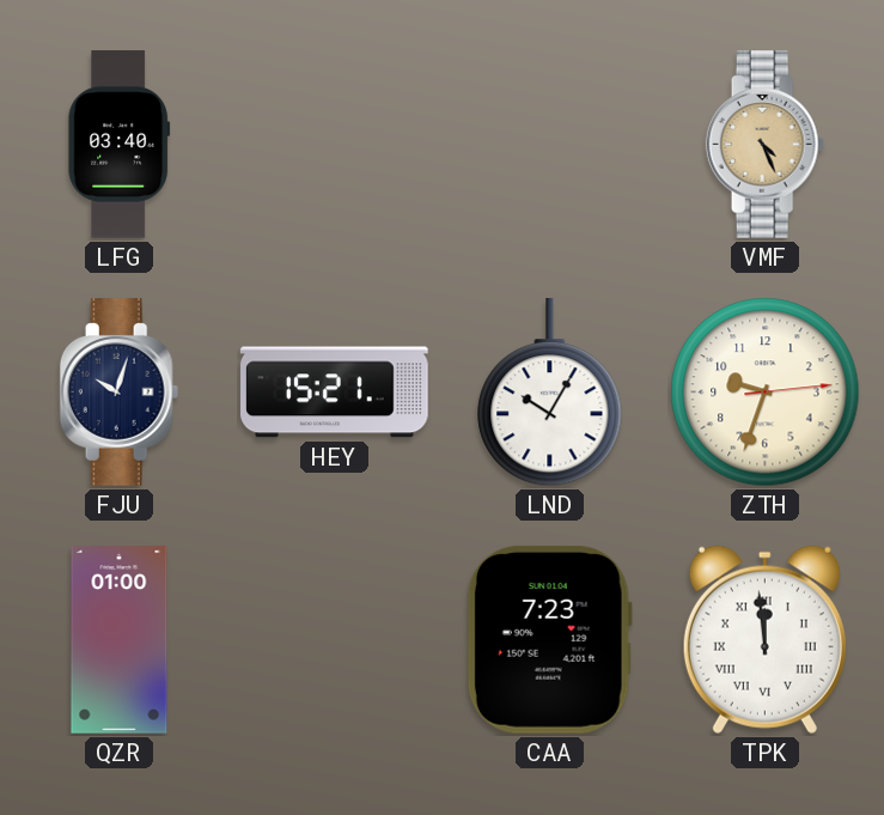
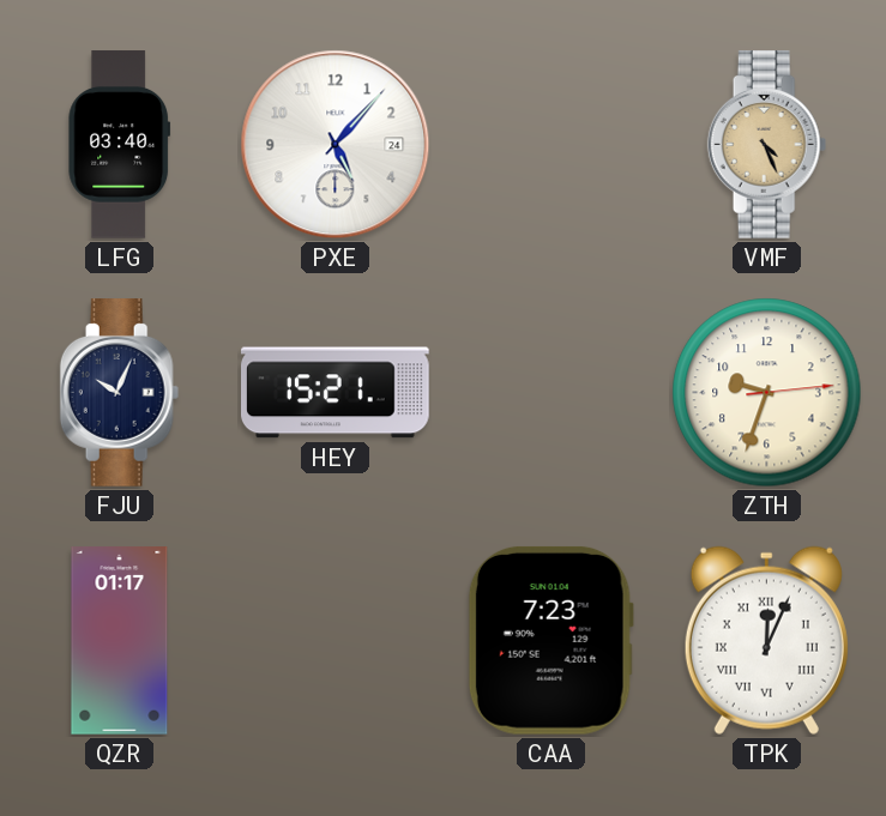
PXE: none -> 5:07 (336, 145)
FJU: 10:03 -> 10:04 (120, 393)
LND: 10:05 -> none (550, 394)
QZR: 01:00 -> 01:17 (120, 641)
TPK: 11:59 -> 12:04 (766, 640)
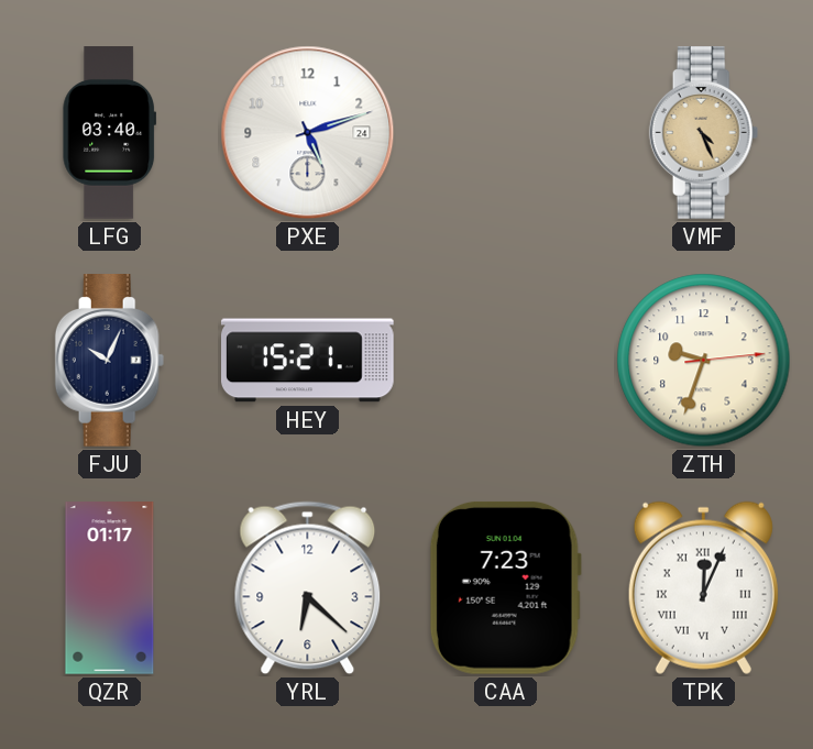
PXE: 5:07 -> 5:12 (308, 133)
YRL: none -> 6:22 (308, 588)
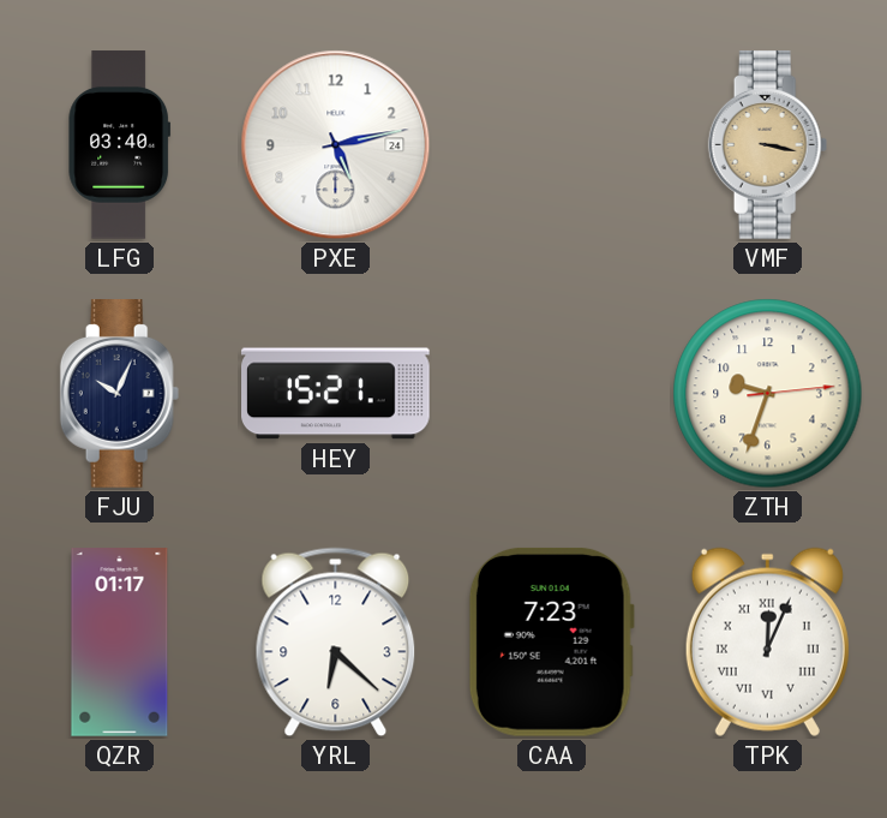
PXE: 5:12 -> 5:13 (336, 145)
VMF: 4:26 -> 3:17 (768, 145)
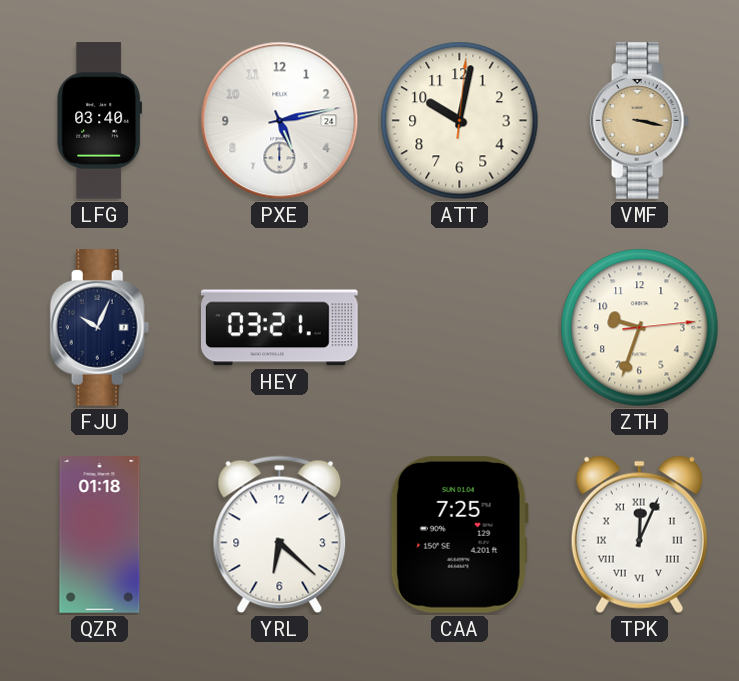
ATT: none -> 10:02 (460, 121)
HEY: 15:21 -> 03:21 (280, 328)
QZR: 01:17 -> 01:18 (100, 535)
CAA: 7:23 -> 7:25 (459, 534)
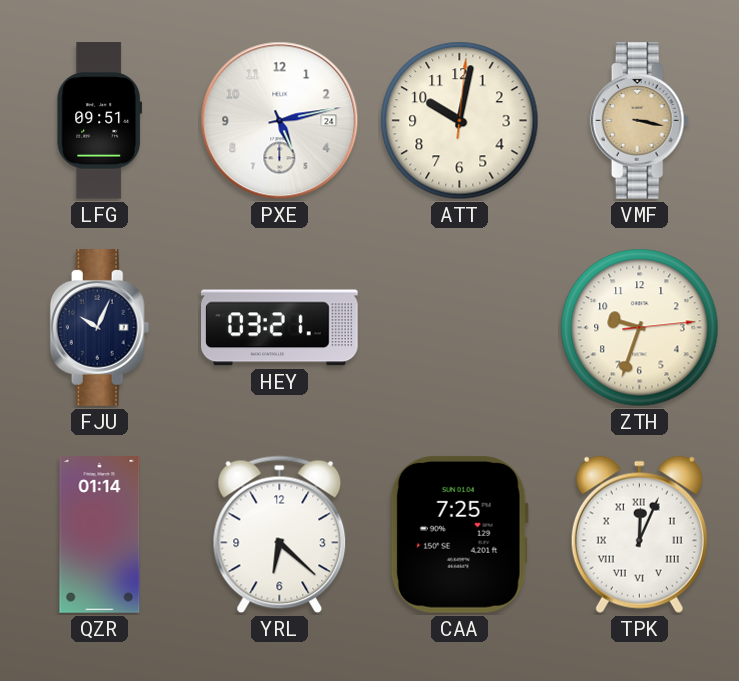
LFG: 03:40 -> 09:51 (100, 121)
QZR: 01:18 -> 01:14 (100, 535)
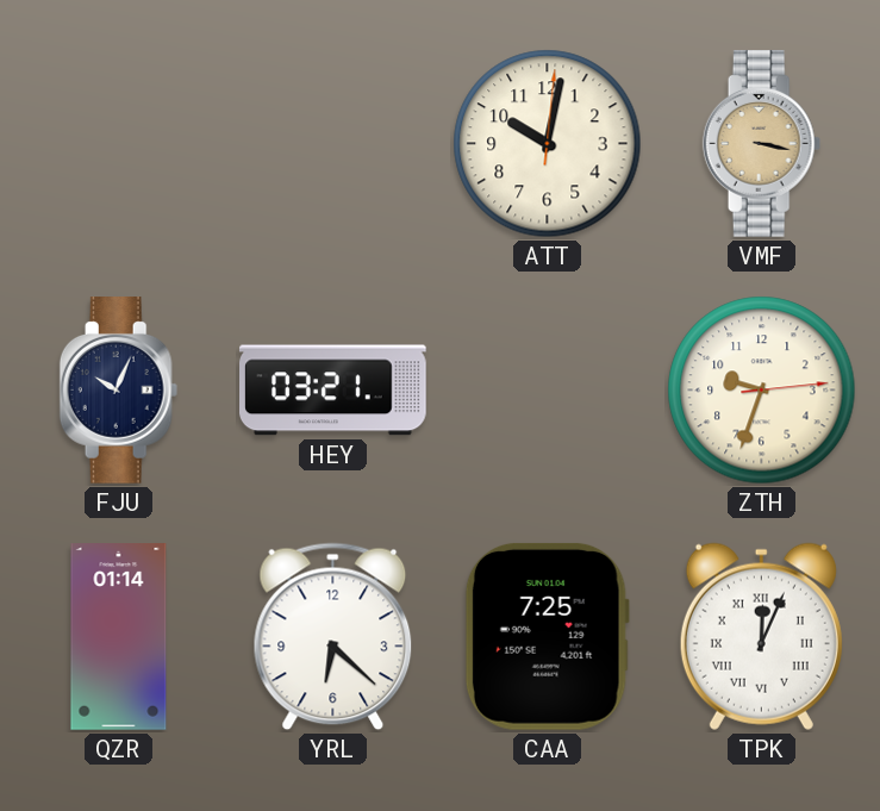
LFG: 09:51 -> none (100, 121)
PXE: 5:13 -> none (280, 121)
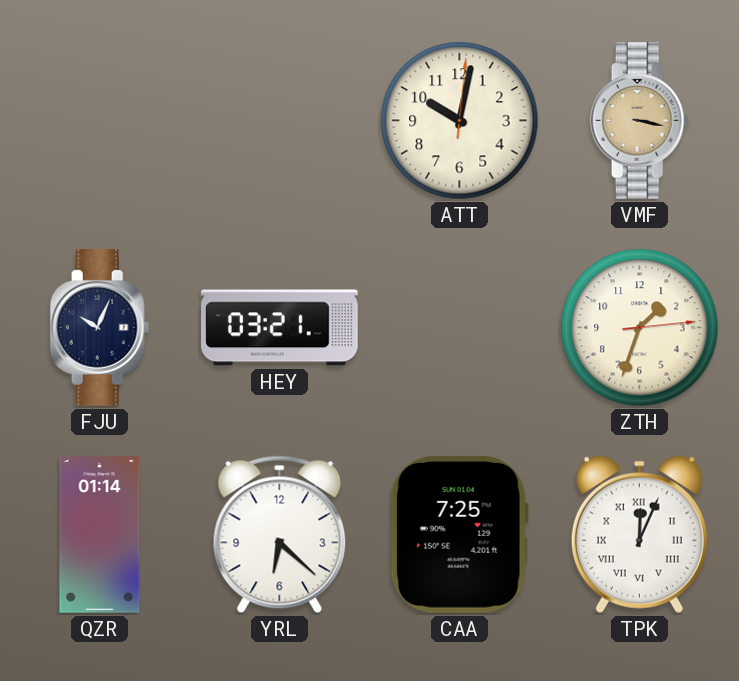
ZTH: 9:33 -> 1:33 (640, 328)
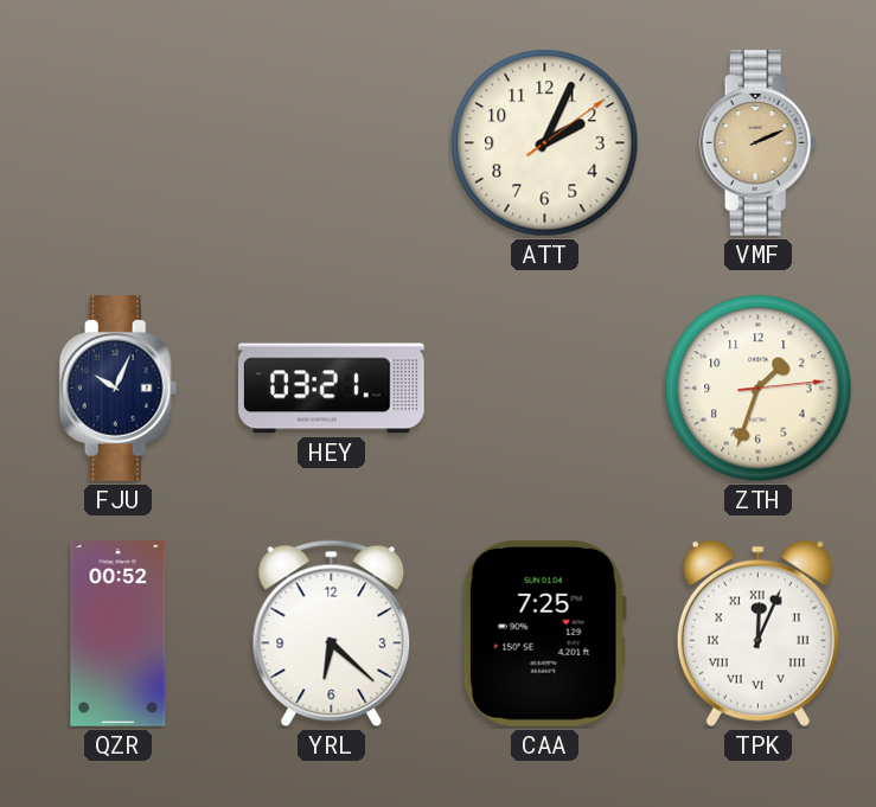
ATT: 10:02 -> 2:04 (545, 143)
VMF: 3:17 -> 2:11 (759, 143)
QZR: 01:14 -> 00:52 (119, 634)
